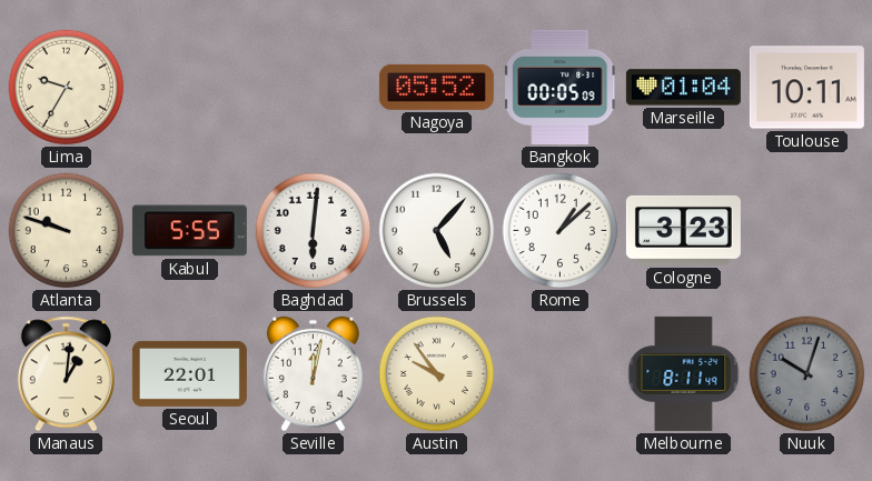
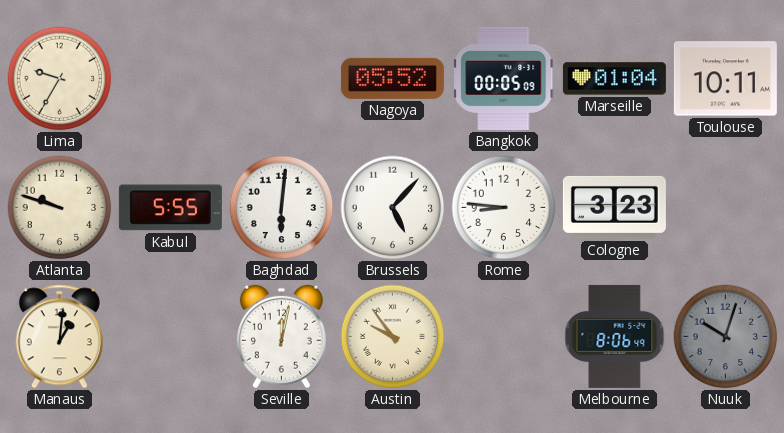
Rome: 1:08 -> 8:46 (504, 208)
Seoul: 22:01 -> none (189, 373)
Melbourne: 8:11 -> 8:06 (615, 336)
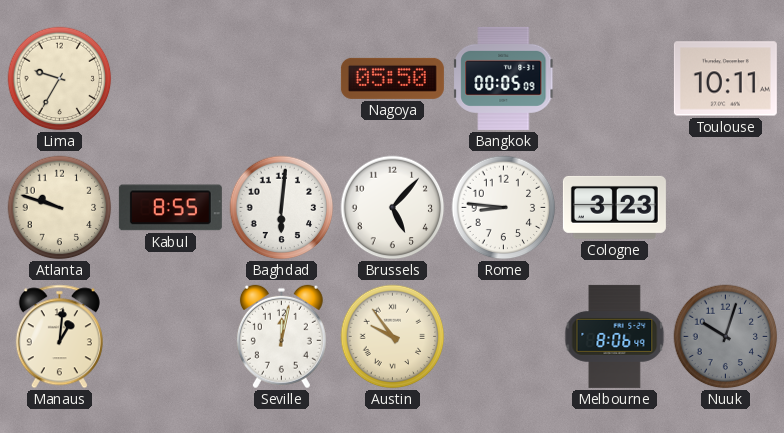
Nagoya: 05:52 -> 05:50 (392, 78)
Marseille: 01:04 -> none (614, 79)
Kabul: 5:55 -> 8:55 (170, 208)
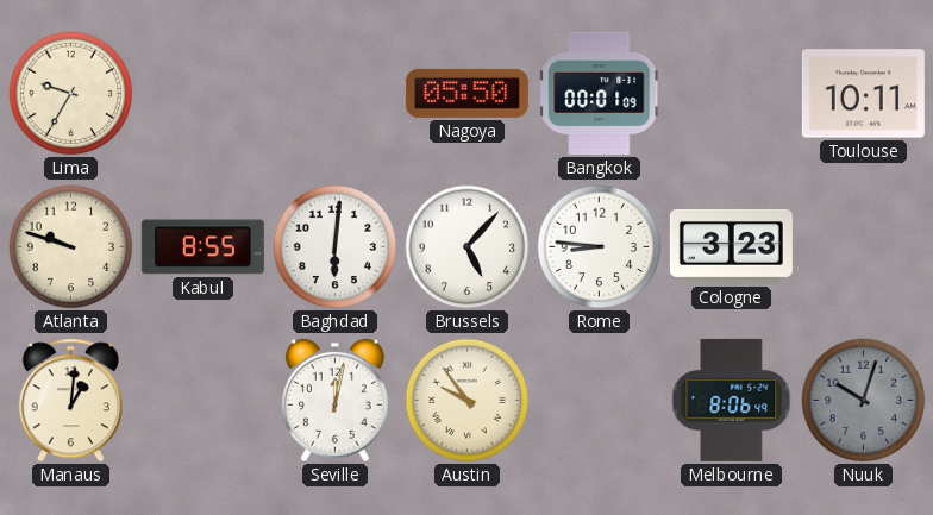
Bangkok: 00:05 -> 00:01 (600, 93)
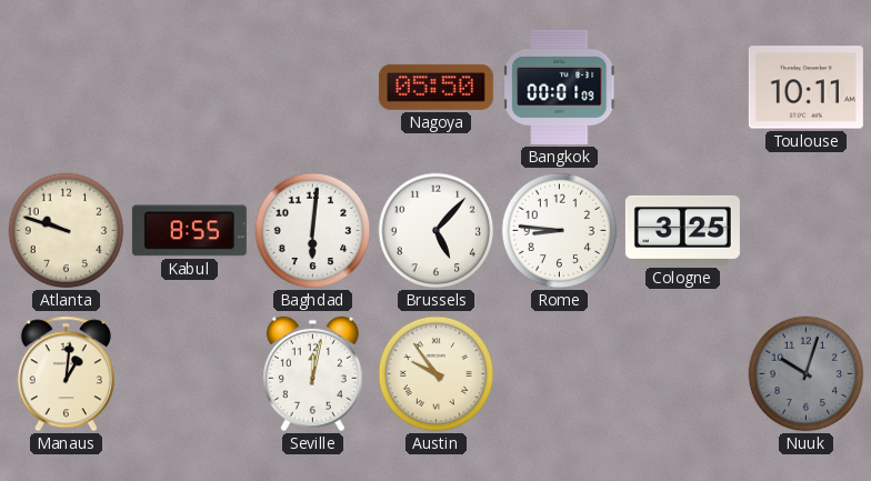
Lima: 9:35 -> none (71, 94)
Cologne: 3:23 -> 3:25 (682, 230)
Melbourne: 8:06 -> none (732, 400)
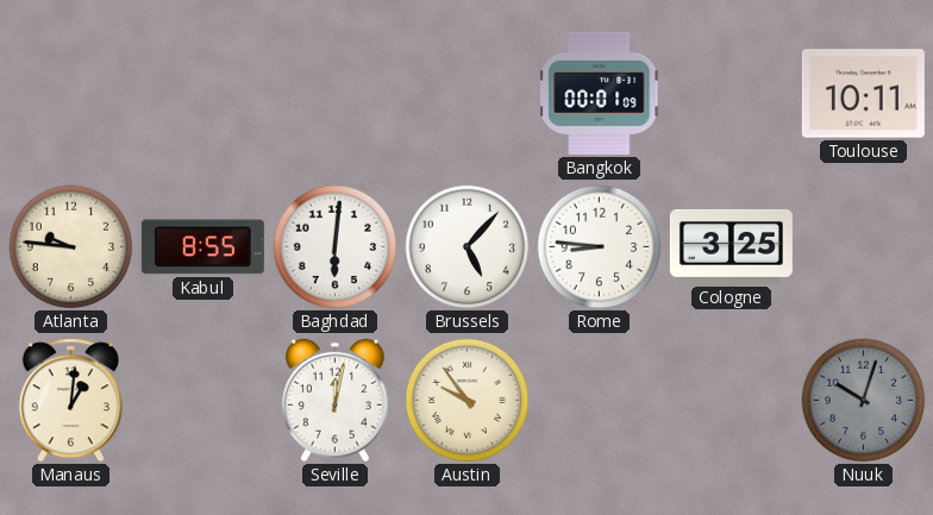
Nagoya: 05:50 -> none (436, 87)
Atlanta: 9:48 -> 9:46 (71, 247)
